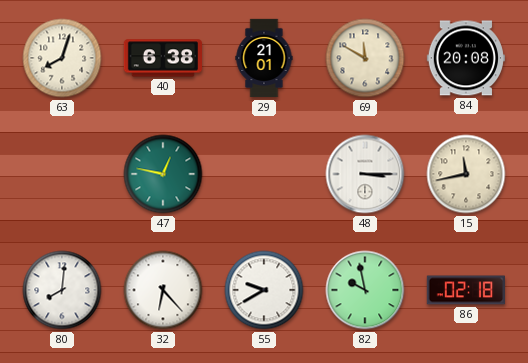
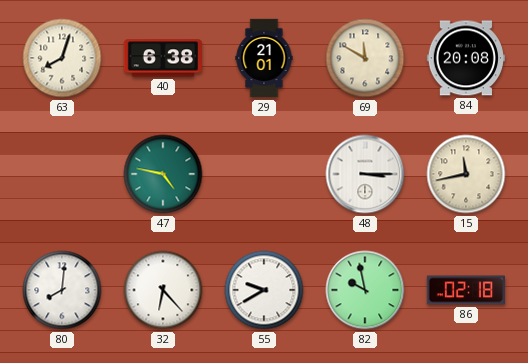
47: 12:47 -> 4:47 (163, 174)
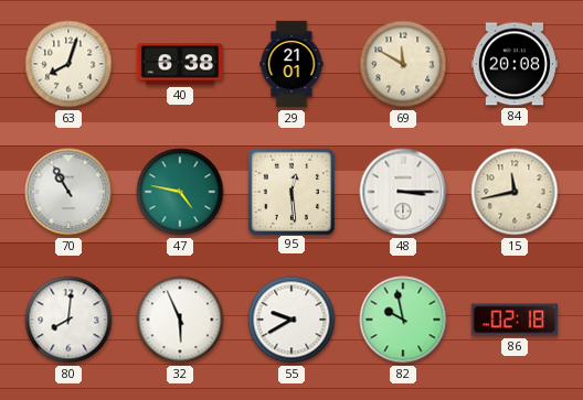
70: none -> 10:55 (68, 192)
95: none -> 12:29 (290, 191)
32: 6:23 -> 5:56 (180, 320)
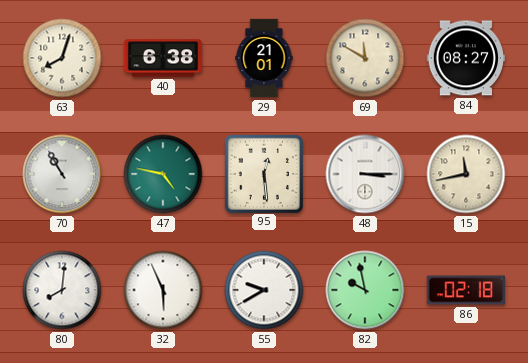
84: 20:08 -> 08:27 (465, 58)
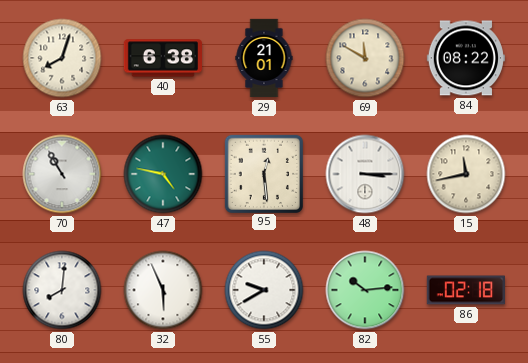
84: 08:27 -> 08:22 (465, 58)
82: 9:58 -> 10:14 (365, 290)
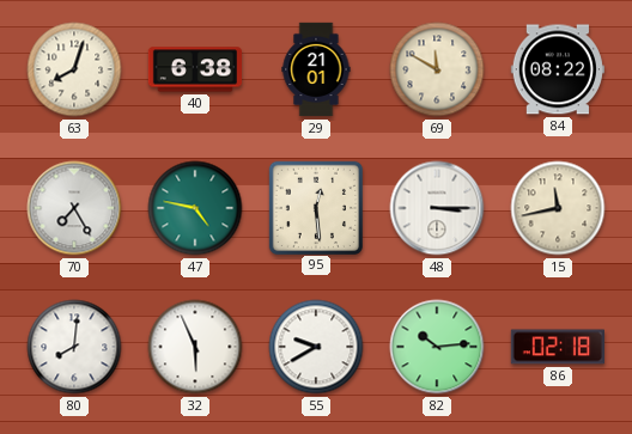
70: 10:55 -> 7:25 (74, 208)
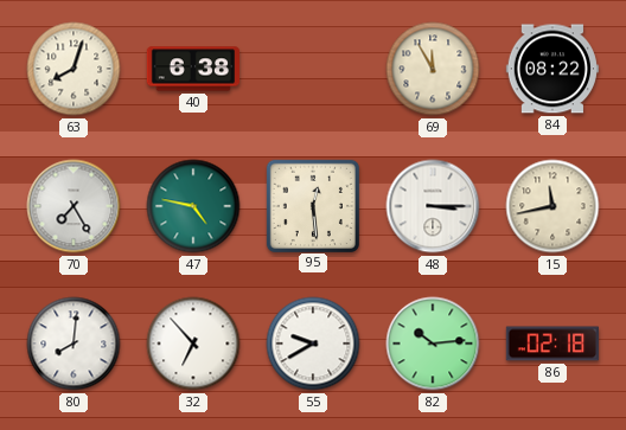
29: 21:01 -> none (316, 69)
69: 11:50 -> 11:55 (433, 69)
32: 5:56 -> 6:53 (193, 344)
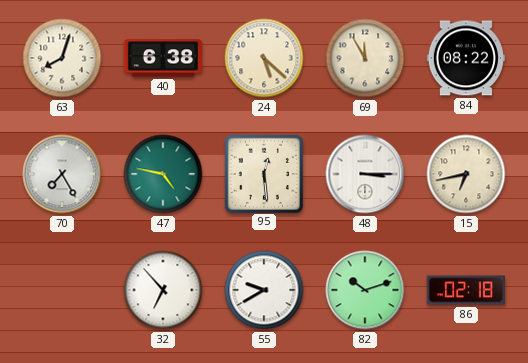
24: none -> 5:22 (264, 58)
15: 11:43 -> 6:43 (466, 174)
80: 8:01 -> none (74, 344)
82: 10:14 -> 10:12 (365, 290)
